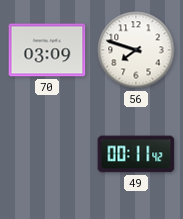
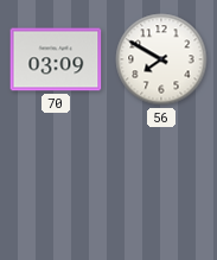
56: 7:48 -> 7:50 (161, 59)
49: 00:11 -> none (136, 154)
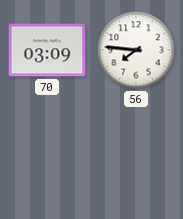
56: 7:50 -> 7:46 (136, 50)
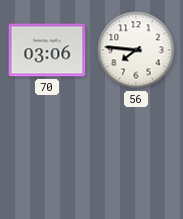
70: 03:09 -> 03:06 (47, 50)
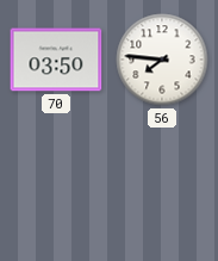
70: 03:06 -> 03:50 (56, 60)
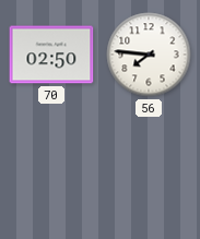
70: 03:50 -> 02:50 (51, 55)
